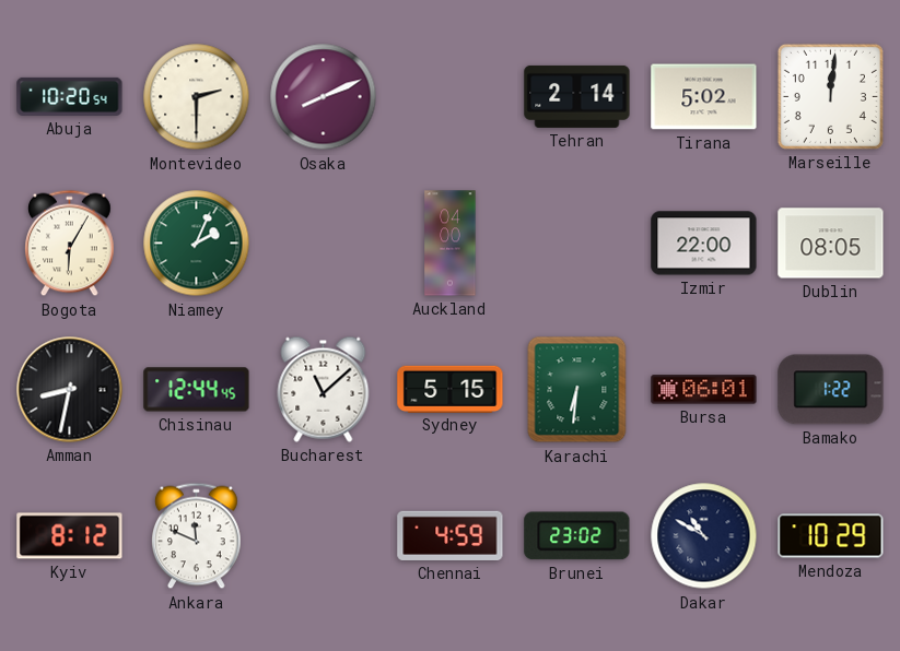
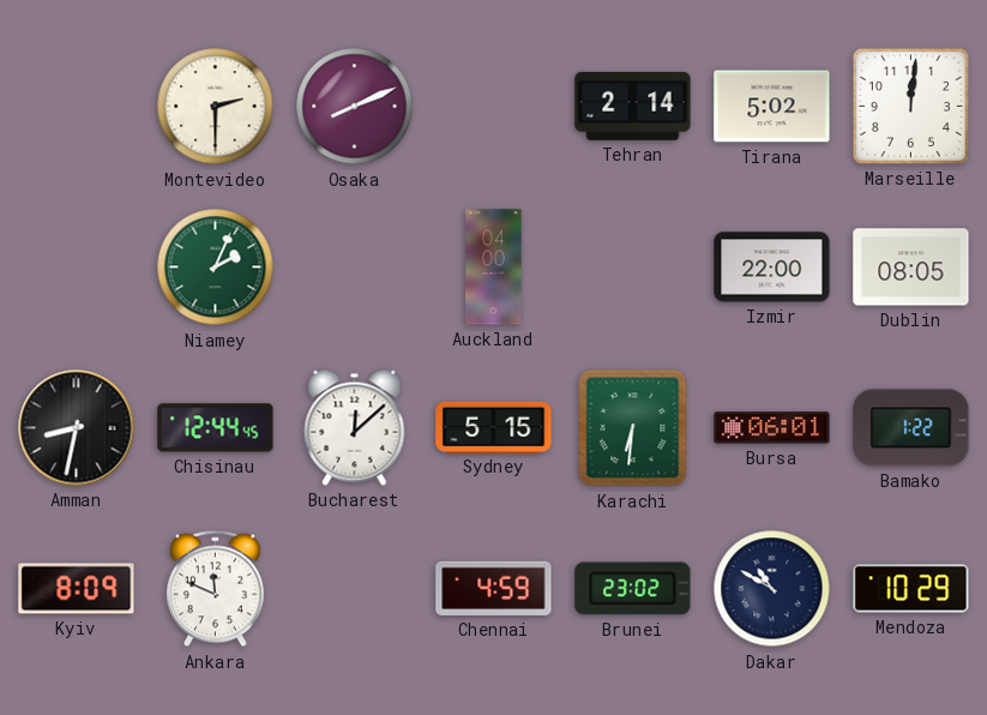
Abuja: 10:20 -> none (70, 96)
Bogota: 6:05 -> none (70, 244)
Bucharest: 11:08 -> 12:08 (355, 427)
Kyiv: 8:12 -> 8:09 (77, 589)
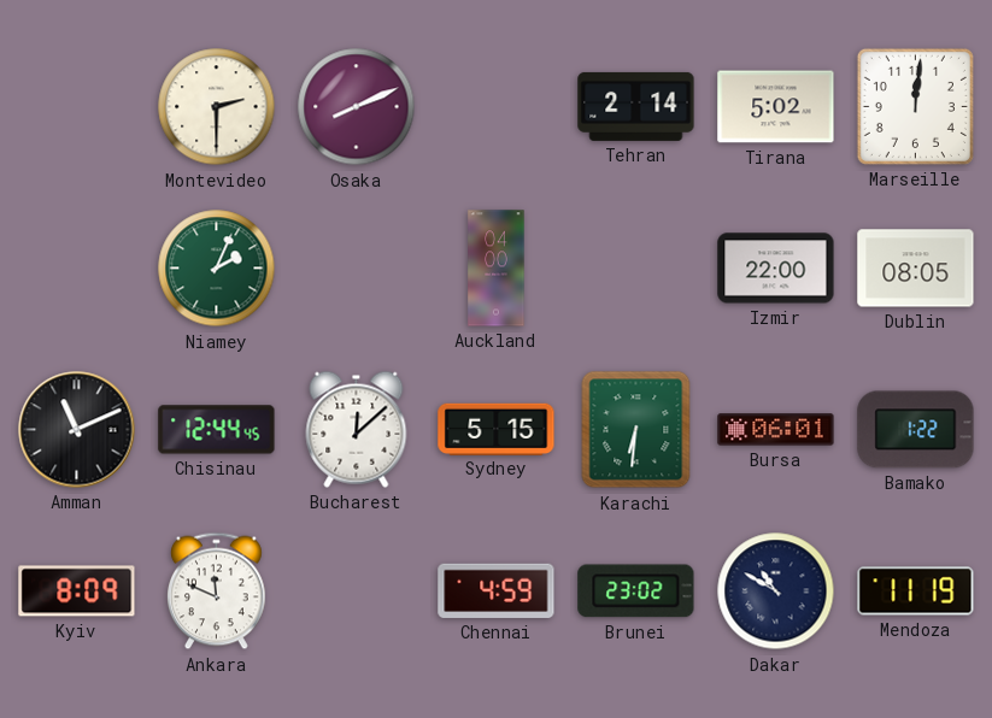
Amman: 8:32 -> 11:11 (77, 430)
Mendoza: 10:29 -> 11:19 (916, 592)
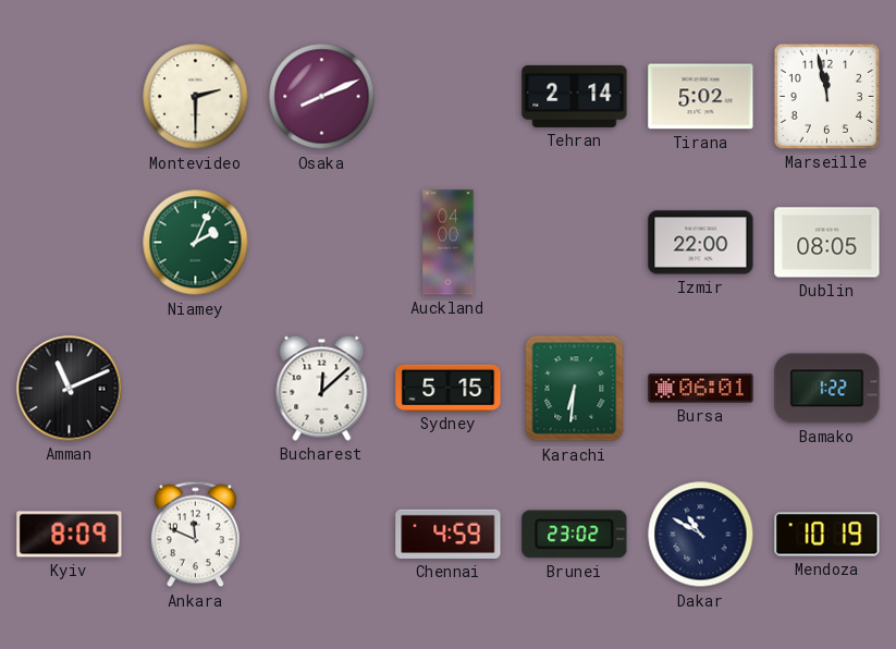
Marseille: 12:01 -> 11:58 (826, 96)
Chisinau: 12:44 -> none (217, 430)
Mendoza: 11:19 -> 10:19 (827, 535)
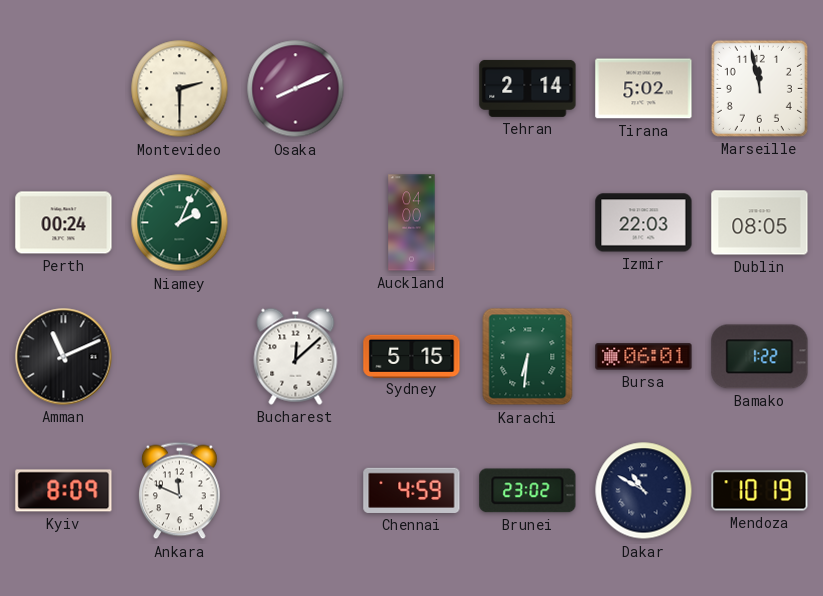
Perth: none -> 00:24 (64, 223)
Izmir: 22:00 -> 22:03 (644, 223)
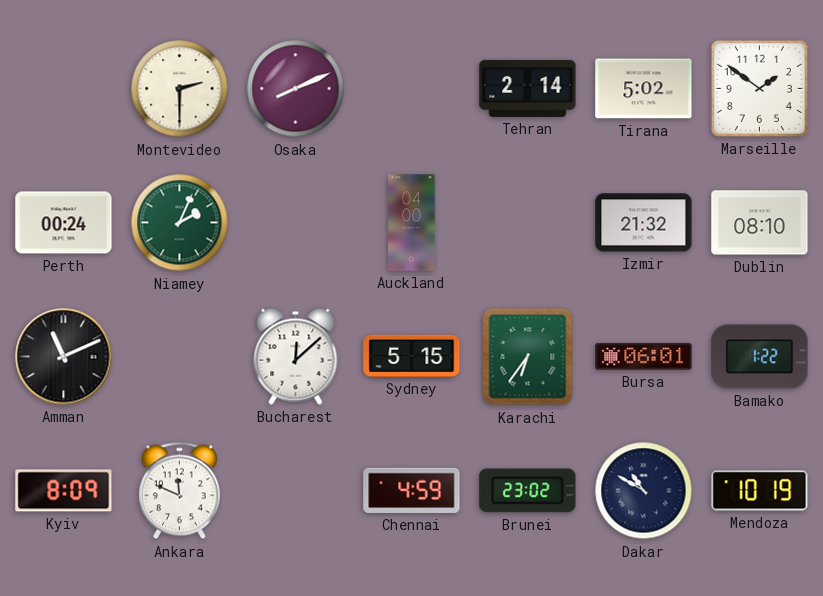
Marseille: 11:58 -> 1:51 (759, 88)
Izmir: 22:03 -> 21:32 (644, 223)
Dublin: 08:05 -> 08:10 (760, 223)
Karachi: 6:31 -> 6:36 (528, 357)
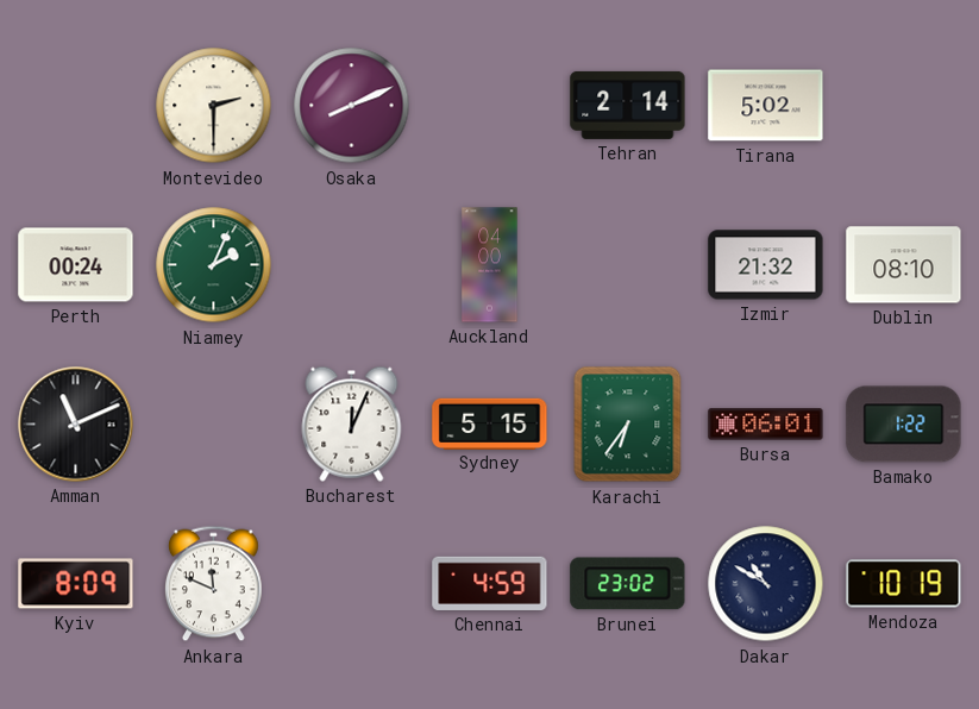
Marseille: 1:51 -> none (759, 88)
Bucharest: 12:08 -> 12:04 (352, 423)
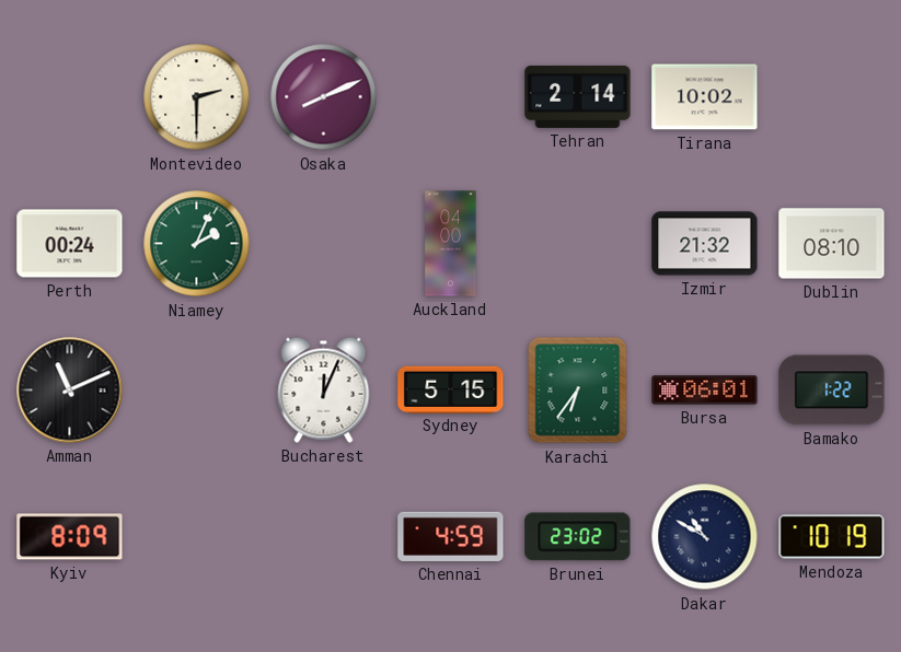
Tirana: 5:02 -> 10:02 (705, 97)
Ankara: 11:49 -> none (214, 584)
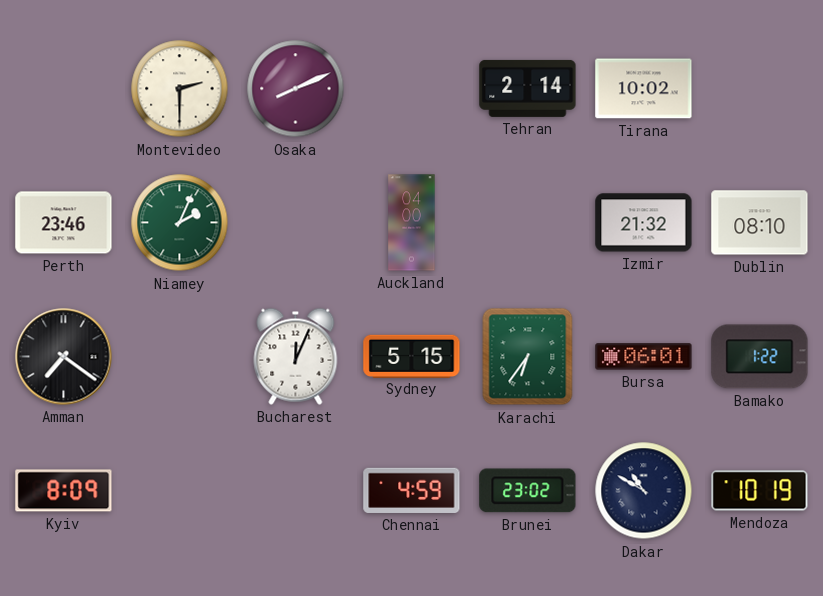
Perth: 00:24 -> 23:46 (64, 223)
Amman: 11:11 -> 7:21 (64, 357)
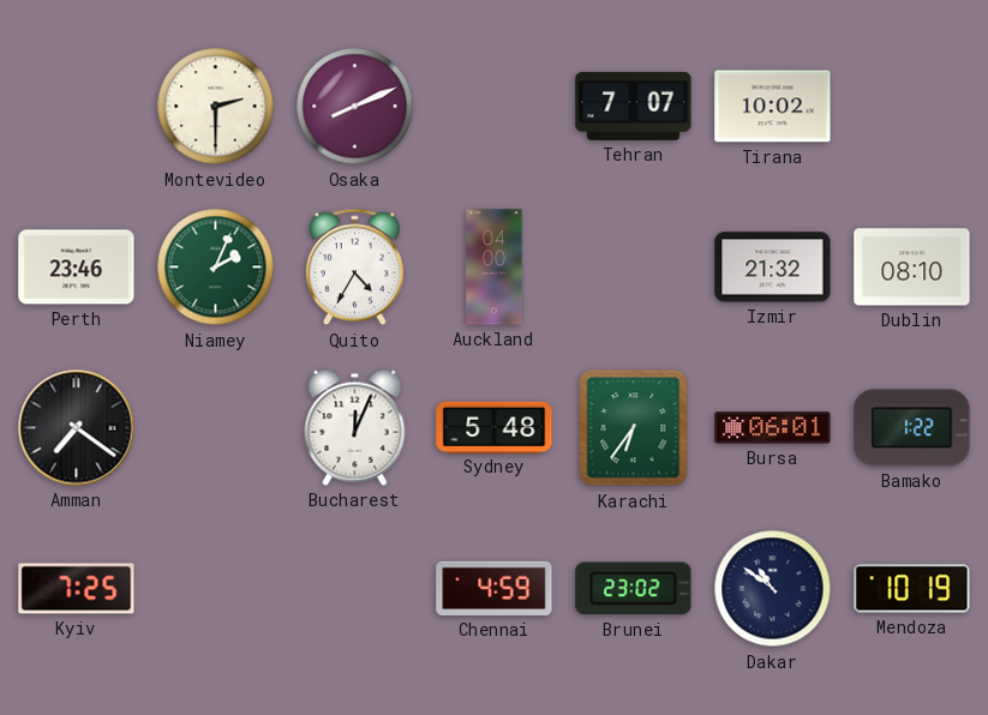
Tehran: 2:14 -> 7:07 (634, 106)
Quito: none -> 4:35 (355, 268)
Sydney: 5:15 -> 5:48 (495, 427)
Kyiv: 8:09 -> 7:25 (77, 589)
Dakar: 10:50 -> 10:51 (773, 589)
